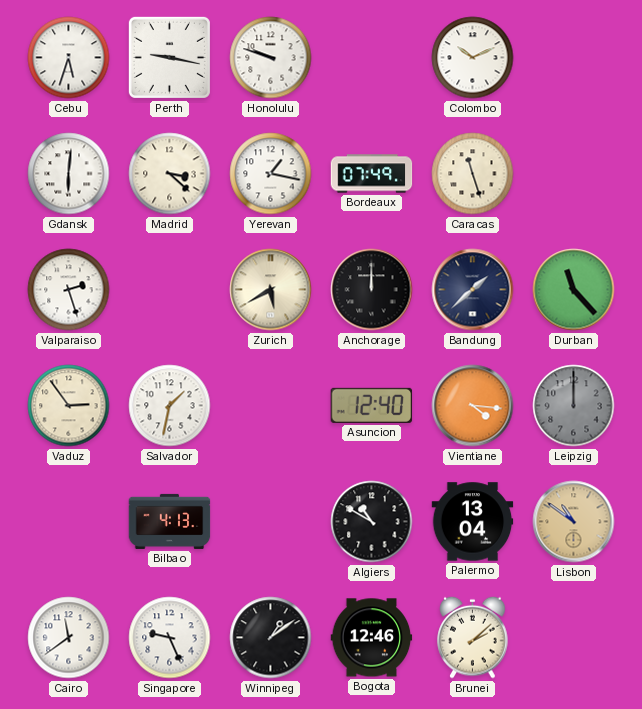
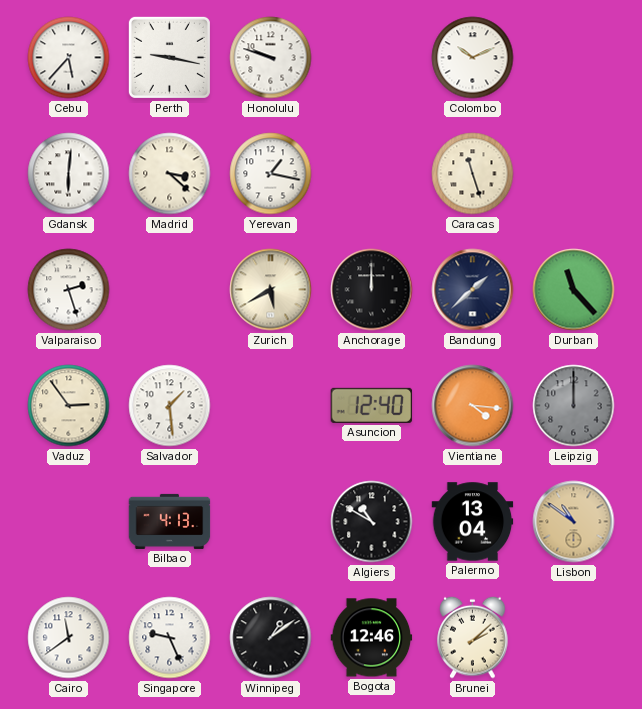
Cebu: 5:33 -> 5:37 (69, 58)
Bordeaux: 07:49 -> none (372, 174)
Salvador: 1:32 -> 1:29 (170, 406)
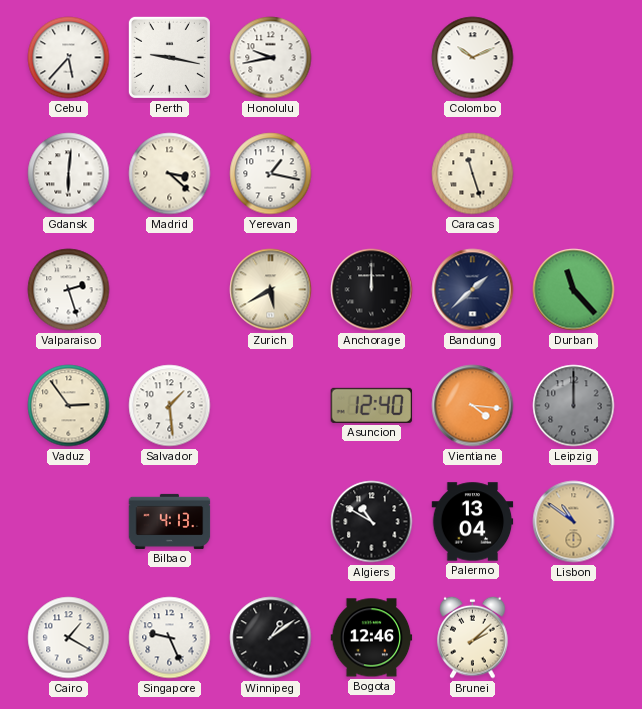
Honolulu: 9:48 -> 9:43 (271, 58)
Cairo: 11:39 -> 1:20 (69, 638)
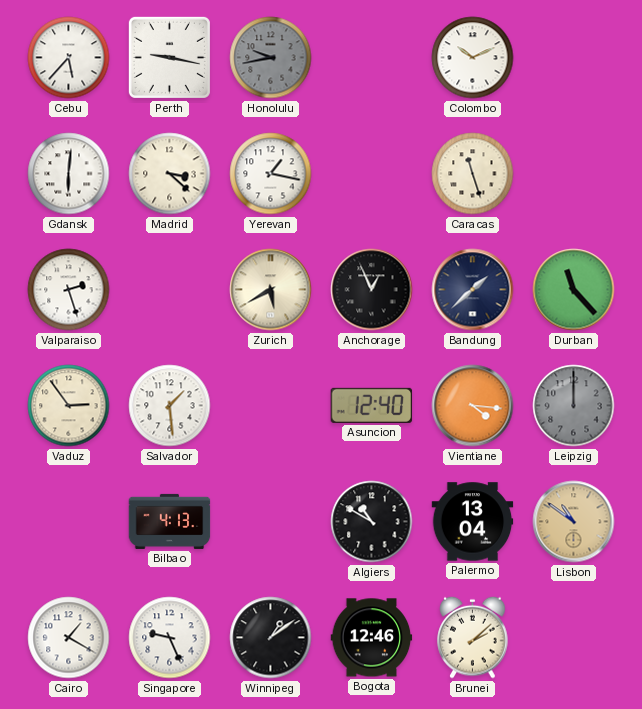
Honolulu dial: white -> grey (271, 58)
Anchorage: 12:00 -> 12:56 (372, 290)
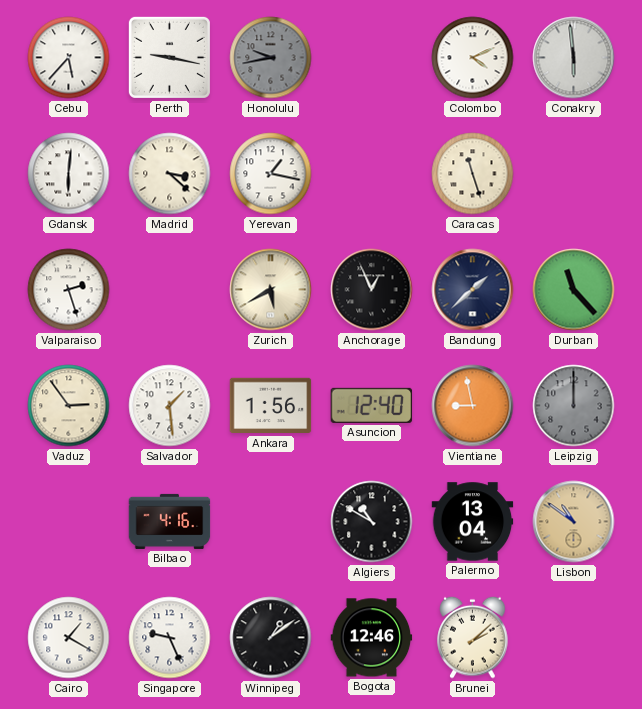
Colombo: 10:11 -> 4:11 (473, 58)
Conakry: none -> 5:59 (574, 58)
Ankara: none -> 1:56 (271, 406)
Vientiane: 4:16 -> 8:58 (473, 406)
Bilbao: 4:13 -> 4:16 (170, 521)
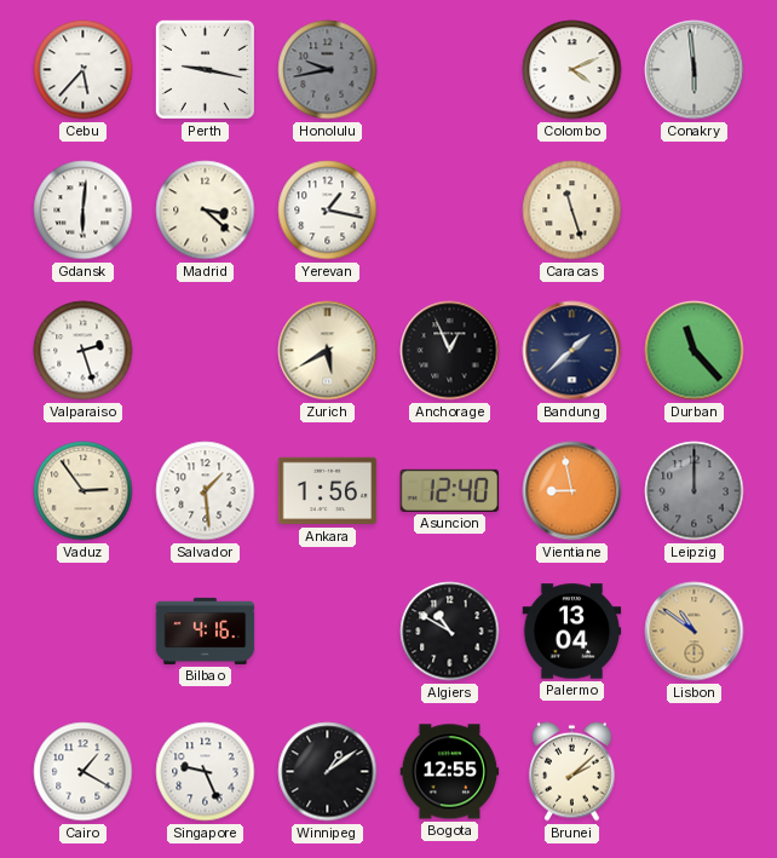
Bogota: 12:46 -> 12:55 (450, 772)
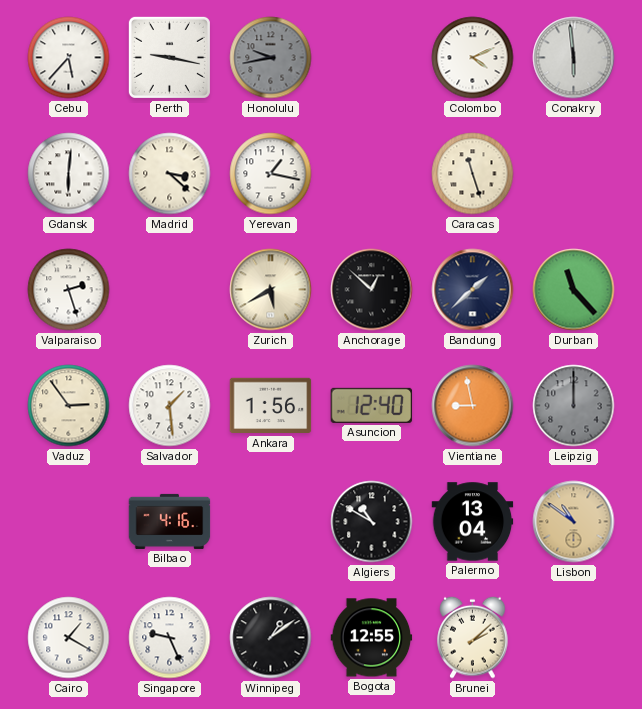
Anchorage: 12:56 -> 12:52 (372, 290)
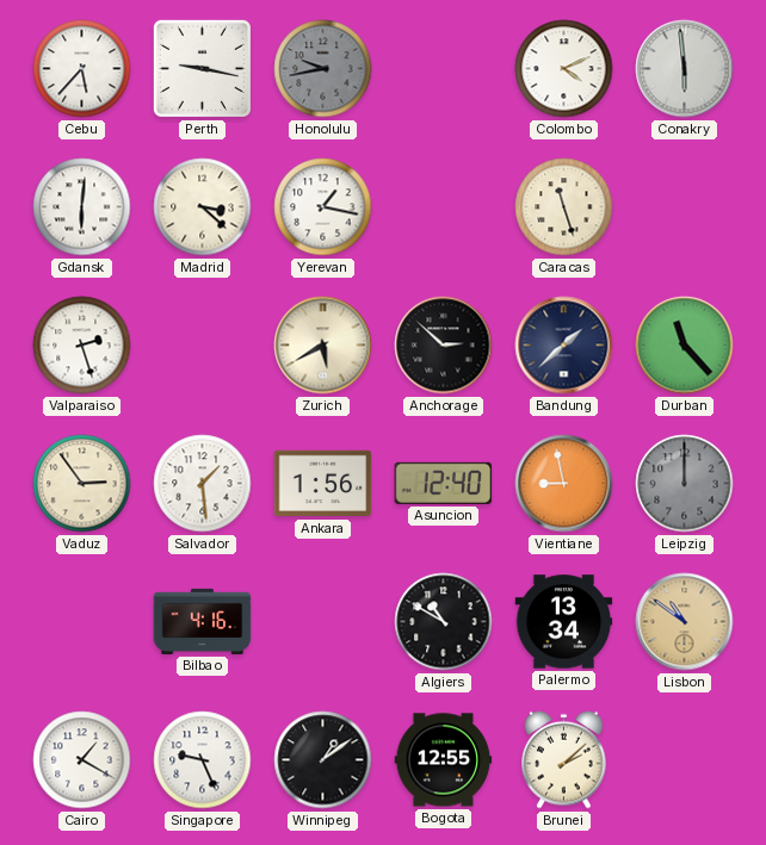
Anchorage: 12:52 -> 2:52 (444, 346)
Palermo: 13:04 -> 13:34 (564, 622)
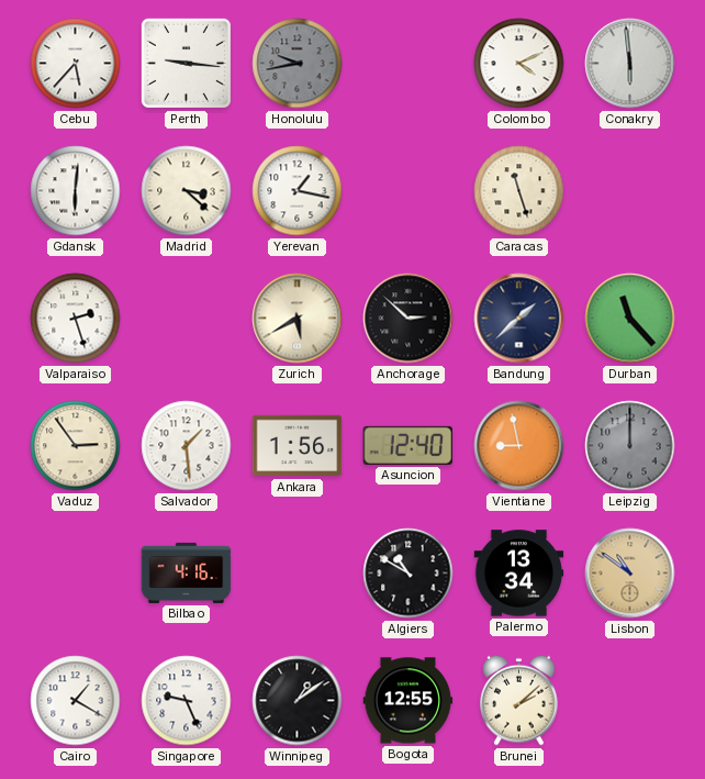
Perth: 9:17 -> 9:16 (186, 63)
